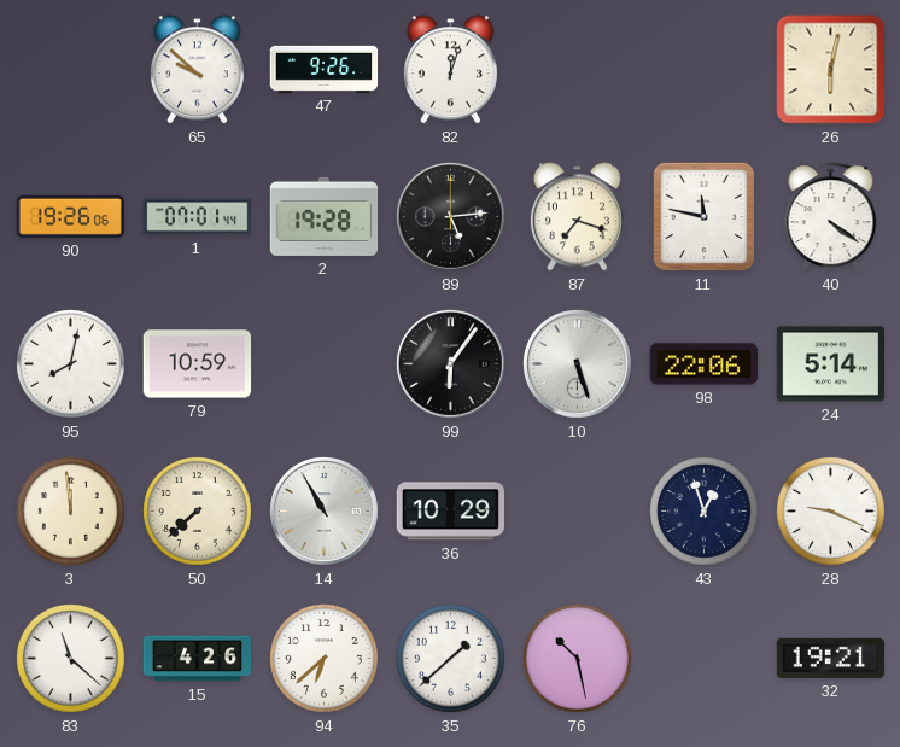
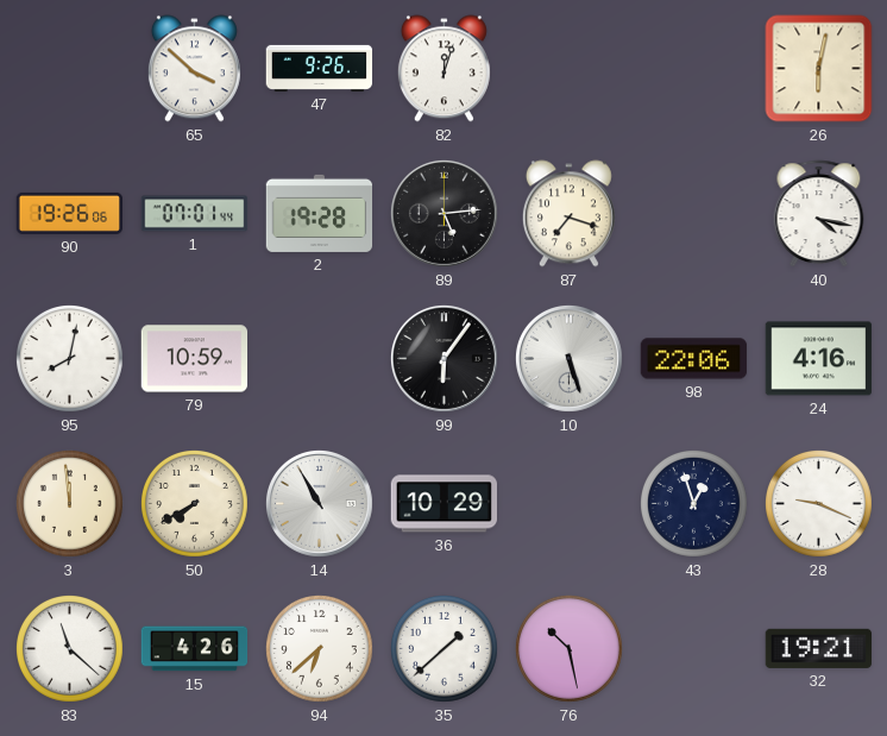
65: 9:52 -> 3:52 (194, 69)
11: 11:47 -> none (705, 217)
40: 4:21 -> 4:17 (819, 214)
24: 5:14 -> 4:16 (819, 359)
50: 7:38 -> 7:40 (195, 504)
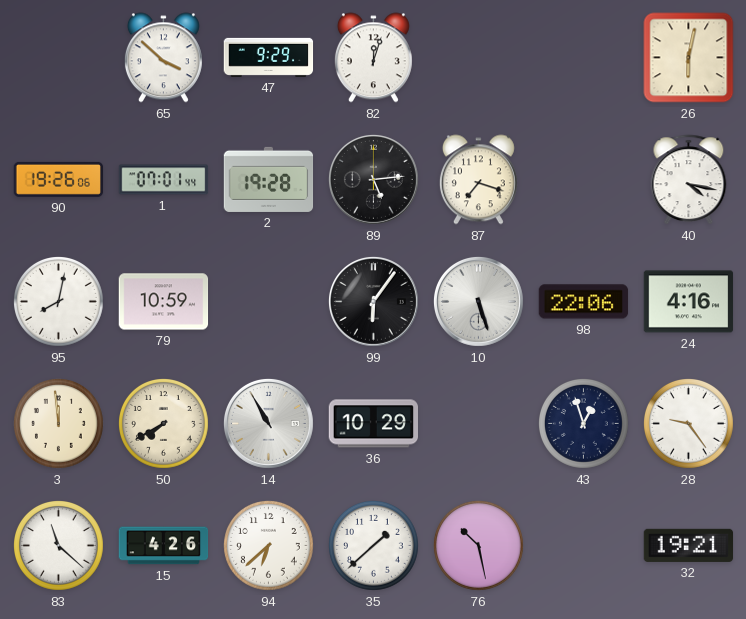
47: 9:26 -> 9:29 (269, 57)
28: 9:19 -> 9:24 (689, 424)
